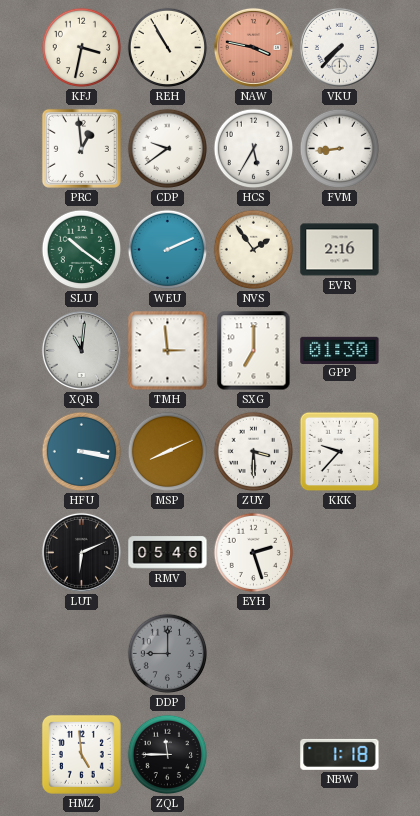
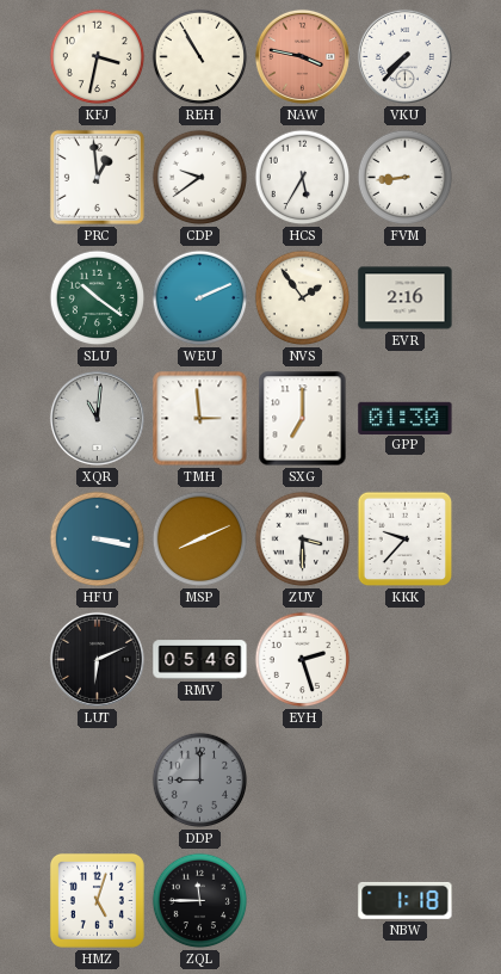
HMZ: 4:59 -> 5:03 (97, 900)
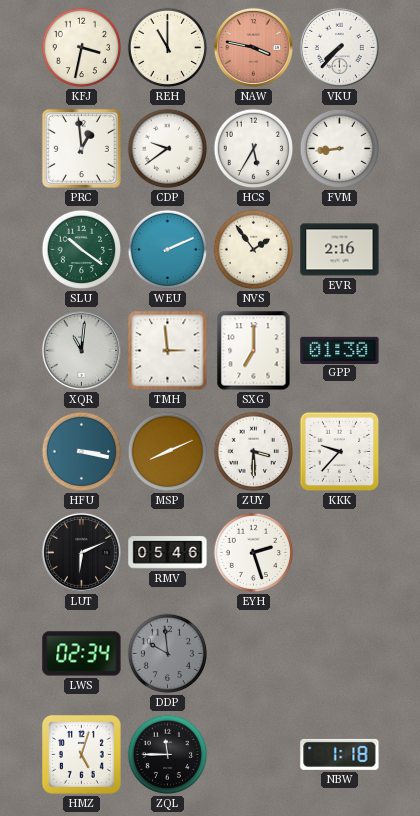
REH: 10:55 -> 11:00 (168, 48)
LWS: none -> 02:34 (82, 654)
DDP: 9:00 -> 9:59 (168, 654)
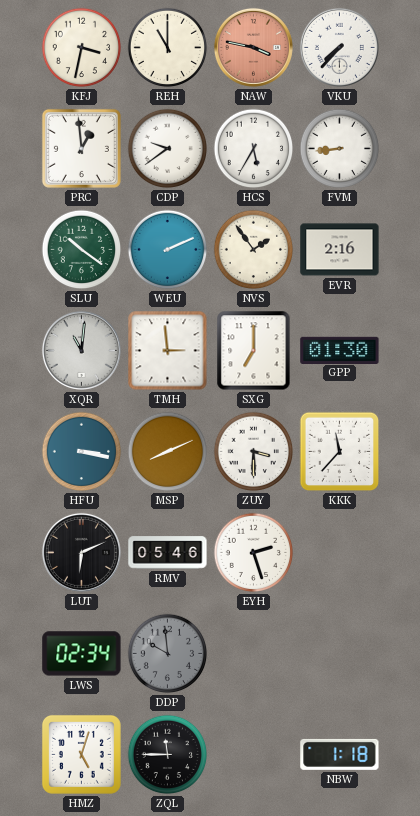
KKK: 9:37 -> 11:37 (340, 452)
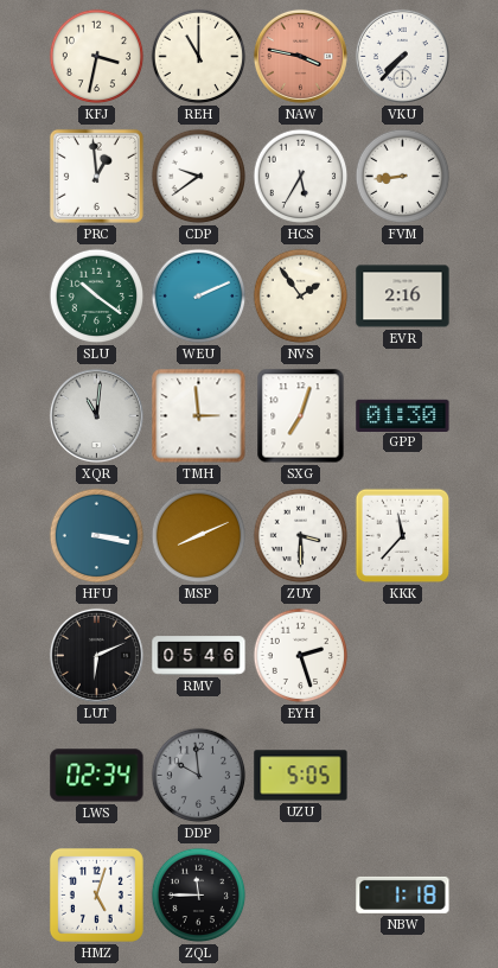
SXG: 7:00 -> 7:03 (301, 416)
UZU: none -> 5:05 (301, 776)
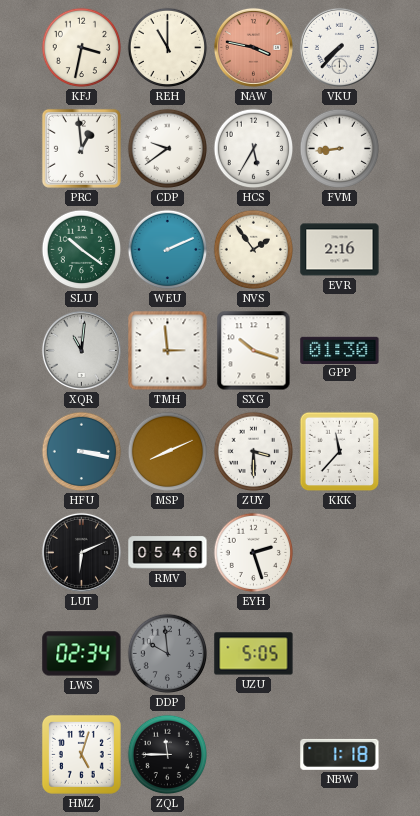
SXG: 7:03 -> 10:18 (254, 351)
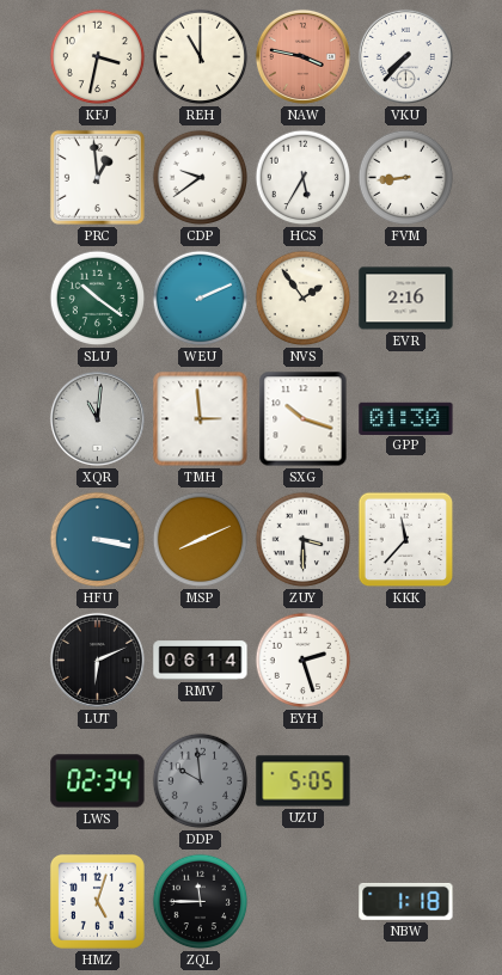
RMV: 05:46 -> 06:14 (201, 661)
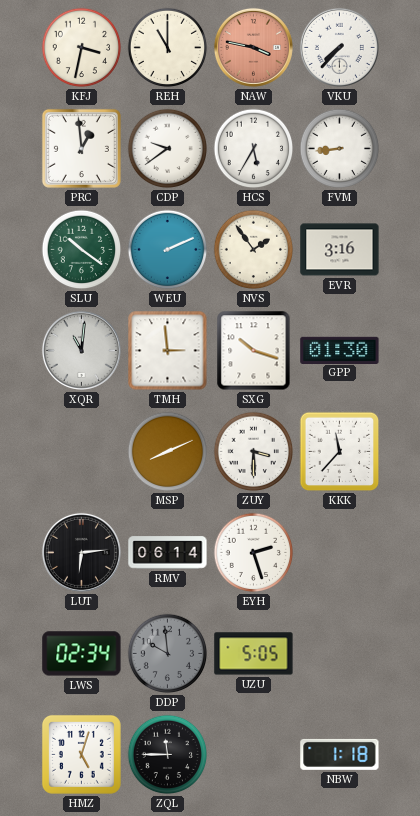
EVR: 2:16 -> 3:16 (340, 250)
HFU: 3:17 -> none (98, 540)
LUT: 6:11 -> 6:14 (81, 552)
